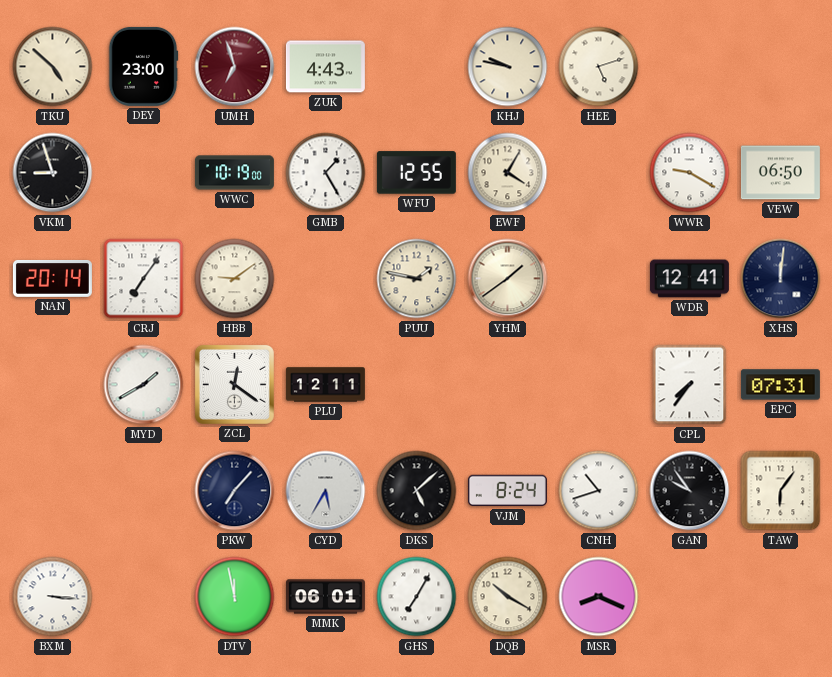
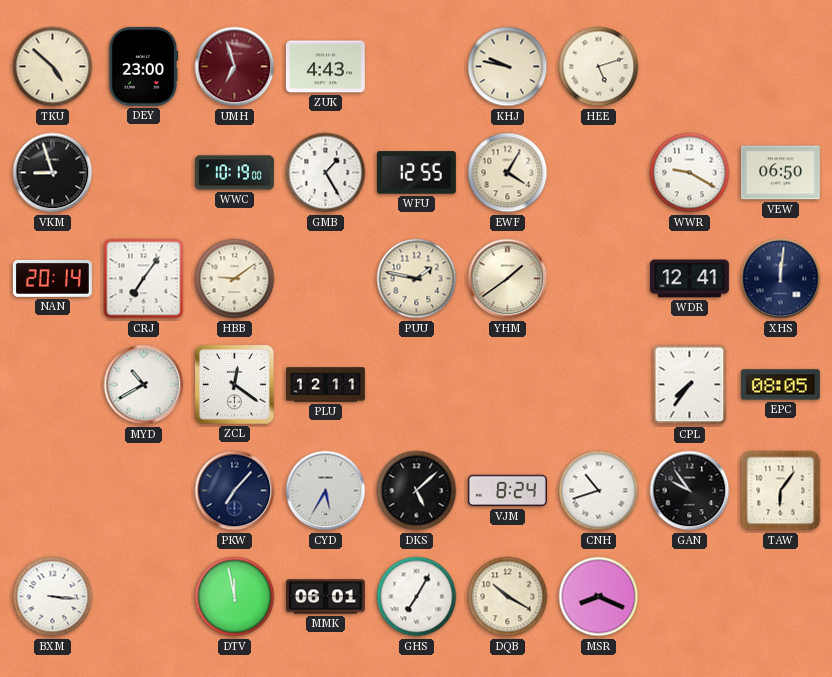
MYD: 1:40 -> 10:40 (144, 385)
EPC: 07:31 -> 08:05 (780, 385)
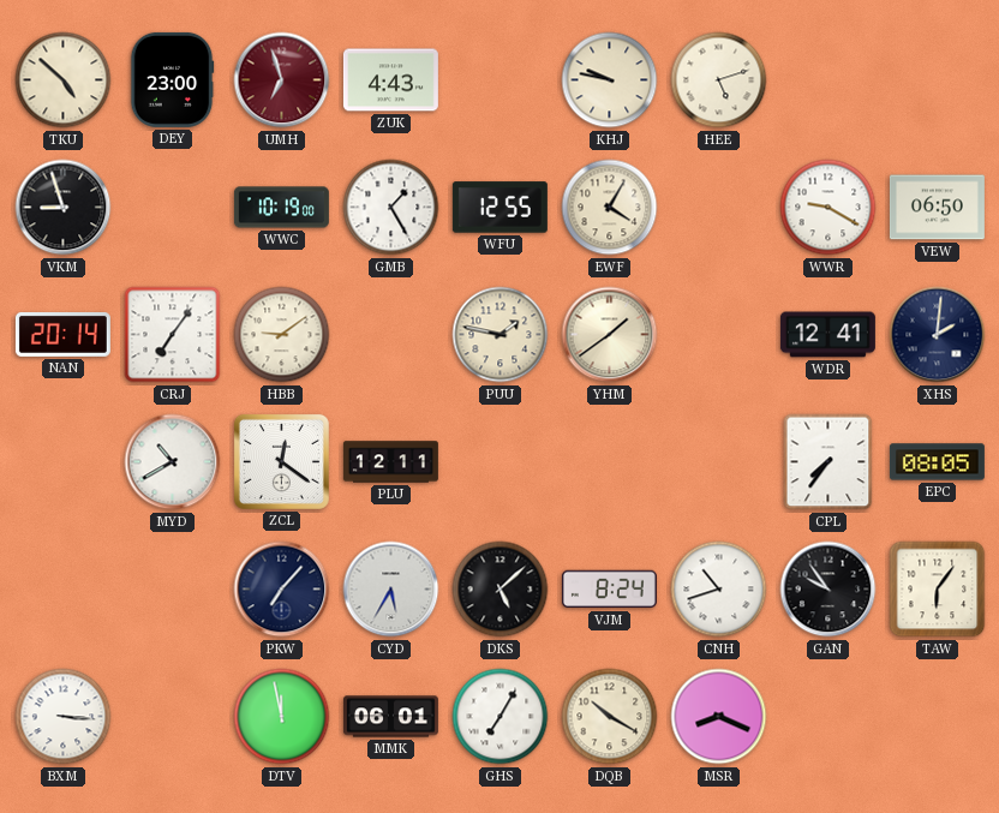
XHS: 12:01 -> 2:01 (938, 335)
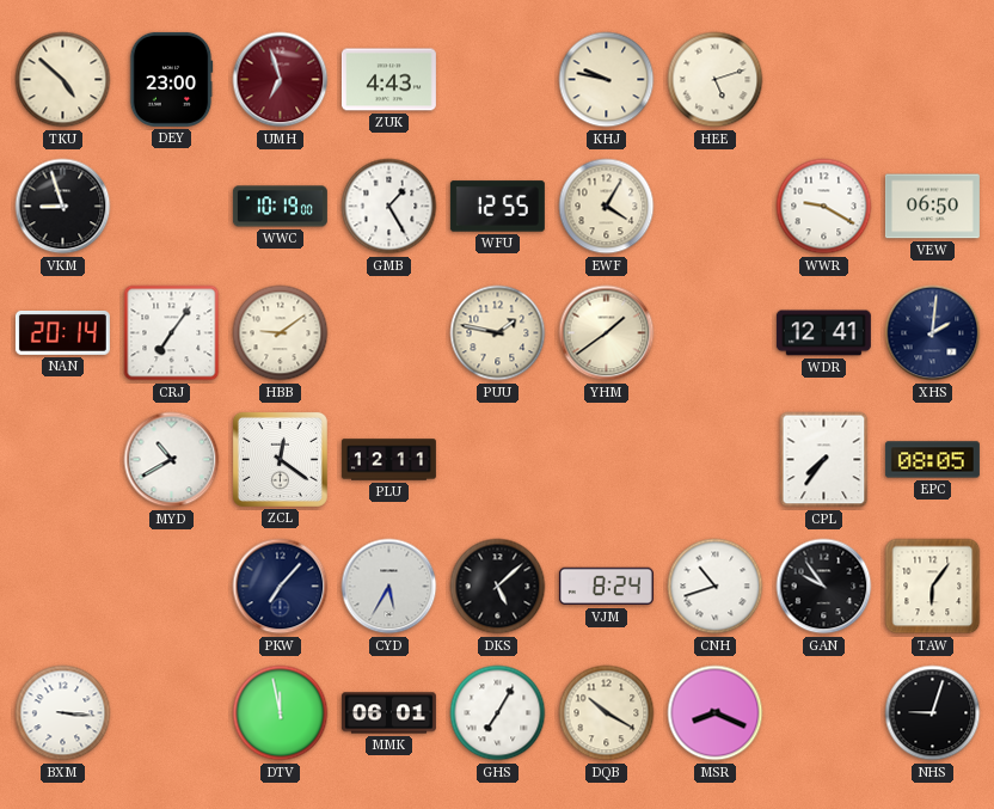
NHS: none -> 9:03 (933, 713)
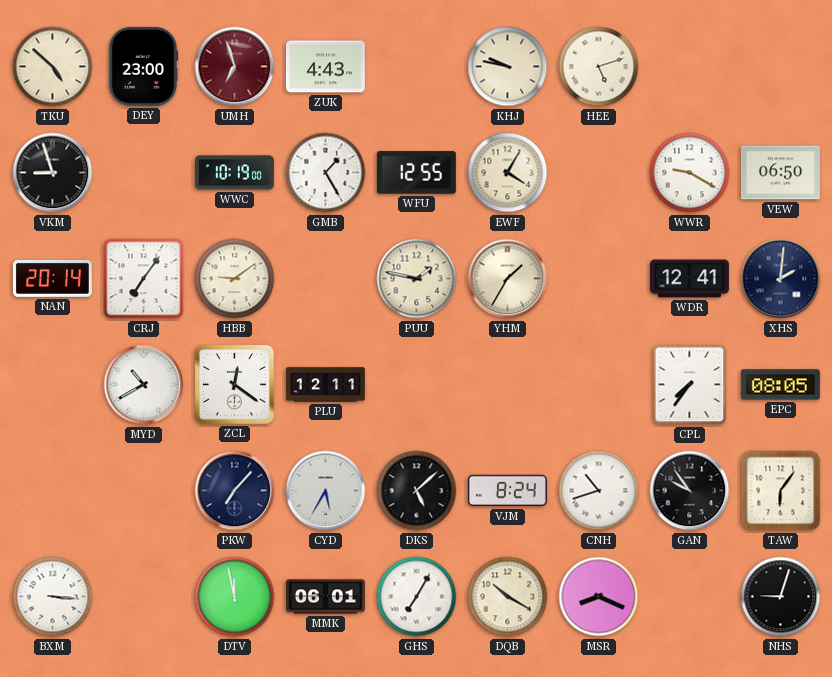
YHM: 1:39 -> 1:35 (508, 279)
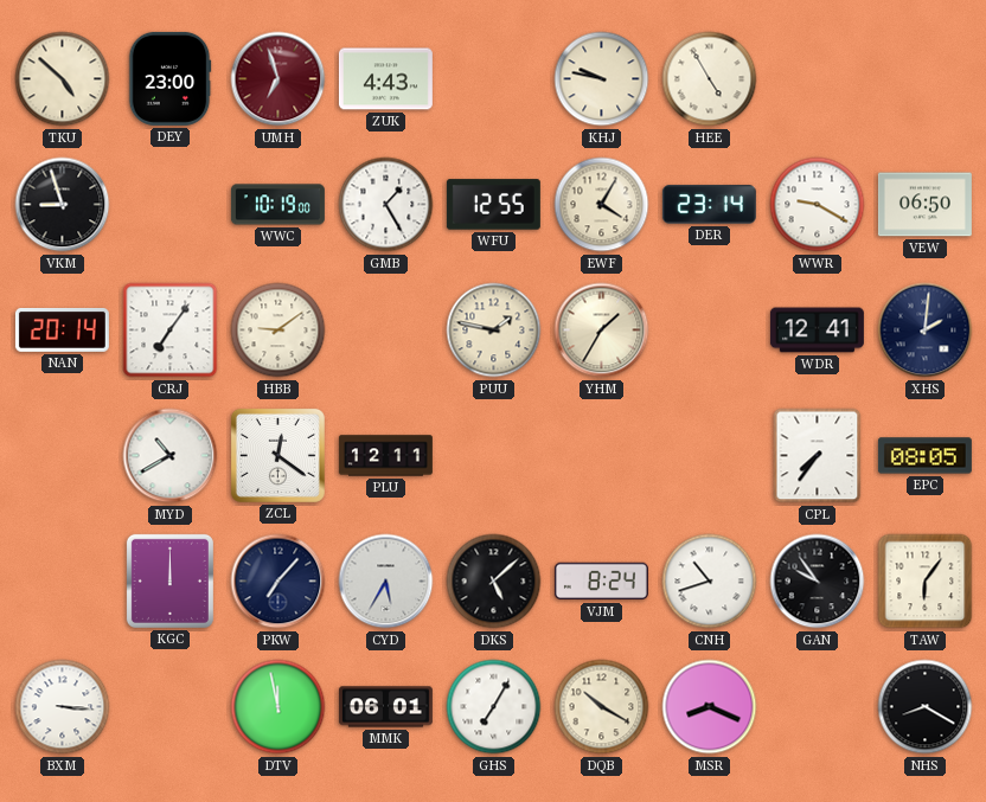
HEE: 5:12 -> 4:55 (710, 79)
DER: none -> 23:14 (709, 205)
KGC: none -> 12:00 (169, 580)
NHS: 9:03 -> 8:20 (926, 707)
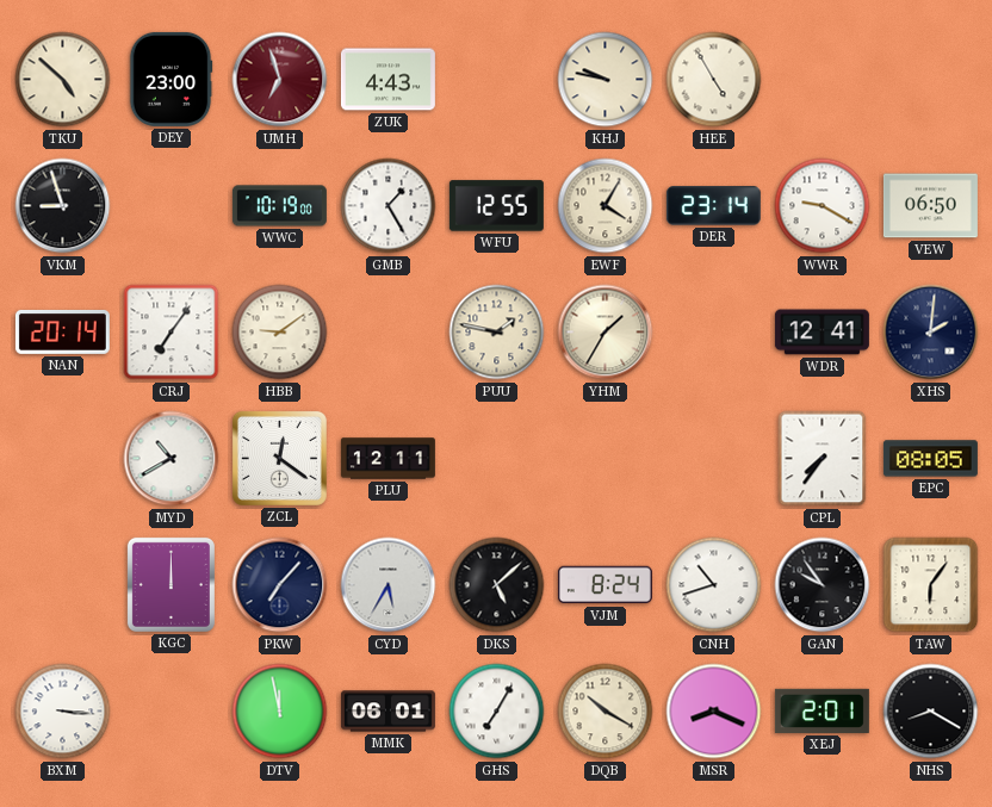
XEJ: none -> 2:01 (821, 710)
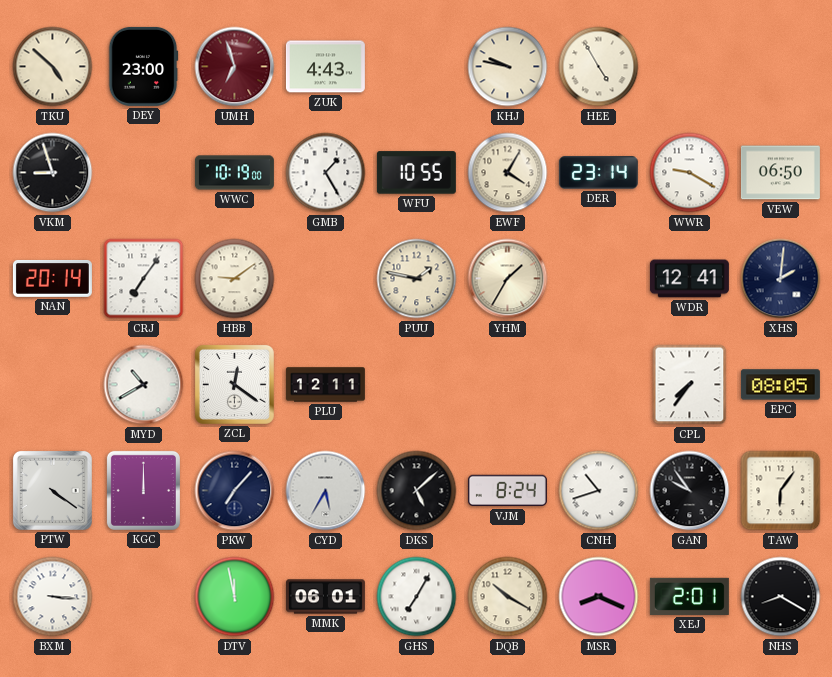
WFU: 12:55 -> 10:55 (416, 173)
PTW: none -> 4:21 (52, 490)
